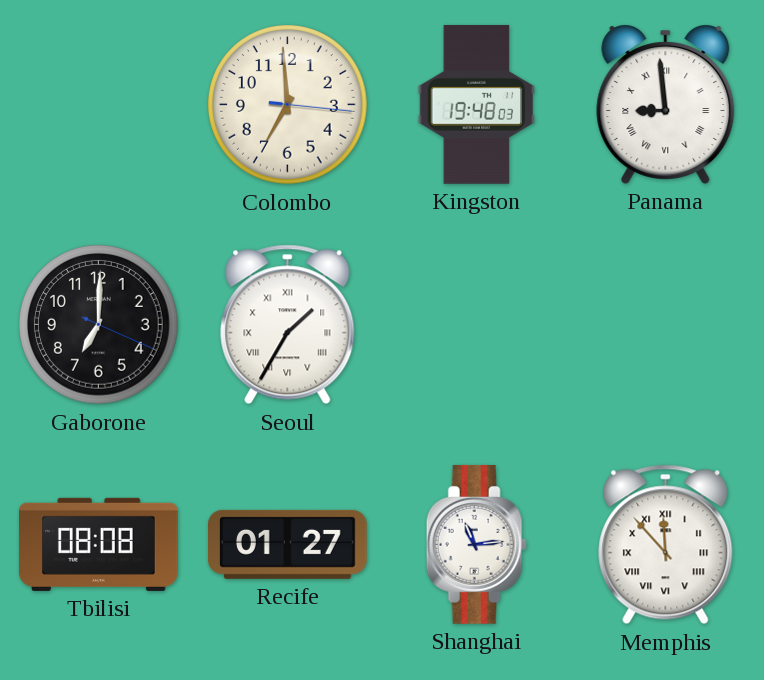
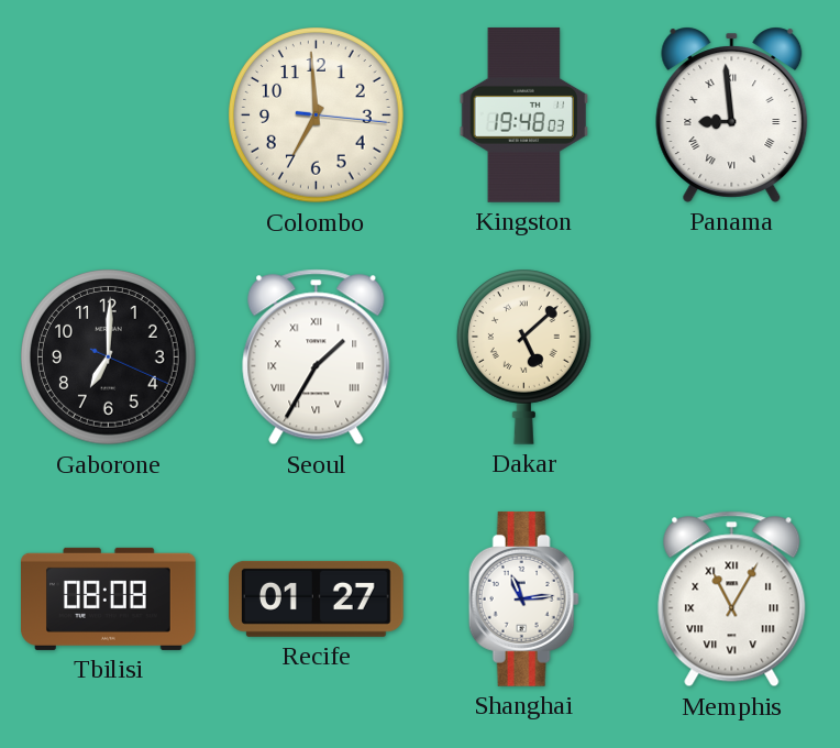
Dakar: none -> 5:08 (523, 356)
Memphis: 11:53 -> 11:05 (732, 599)
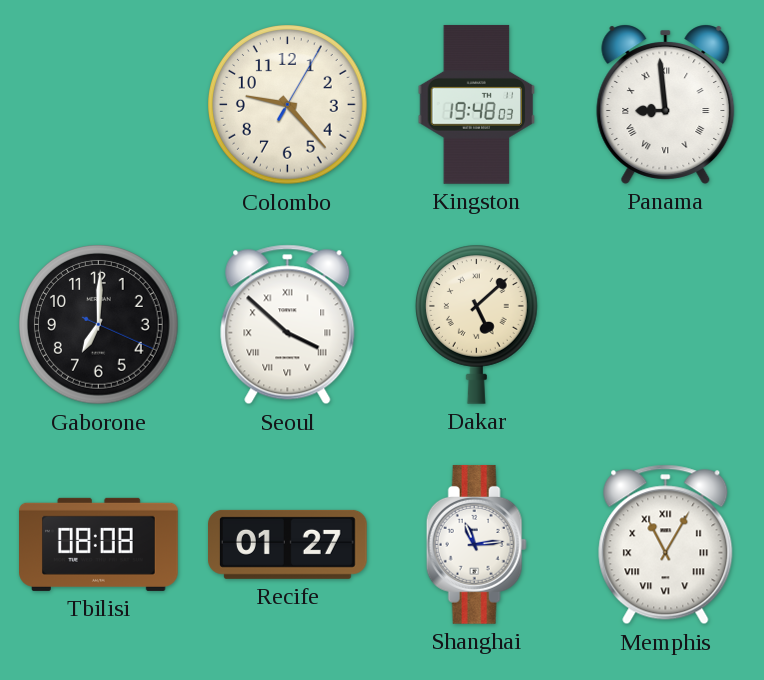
Colombo: 6:59 -> 9:23 (288, 105)
Seoul: 1:35 -> 3:52 (288, 325)
